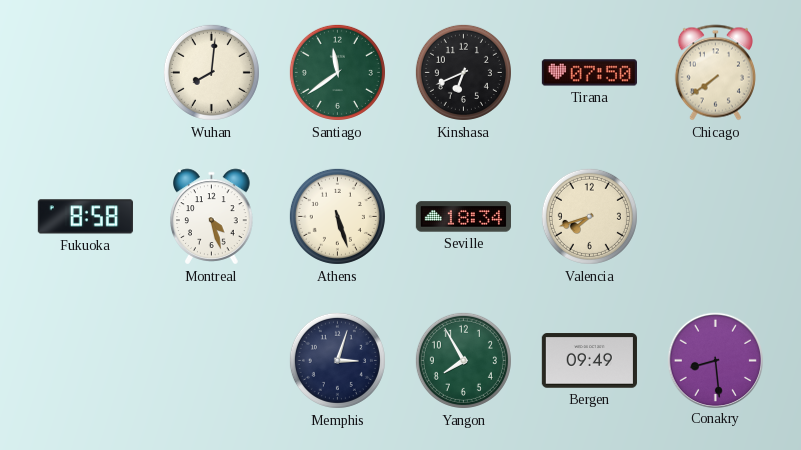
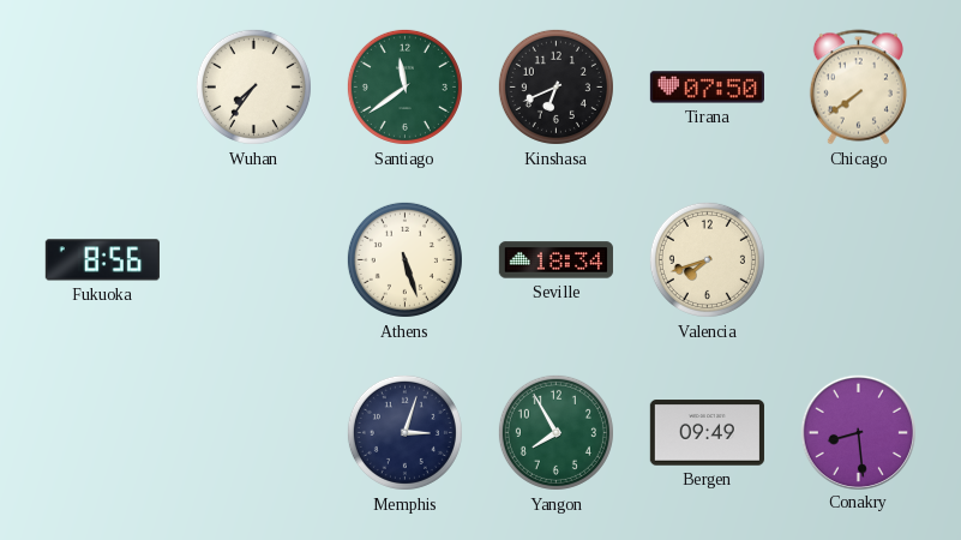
Wuhan: 8:01 -> 7:36 (253, 86)
Fukuoka: 8:58 -> 8:56 (102, 260)
Montreal: 4:27 -> none (212, 217)
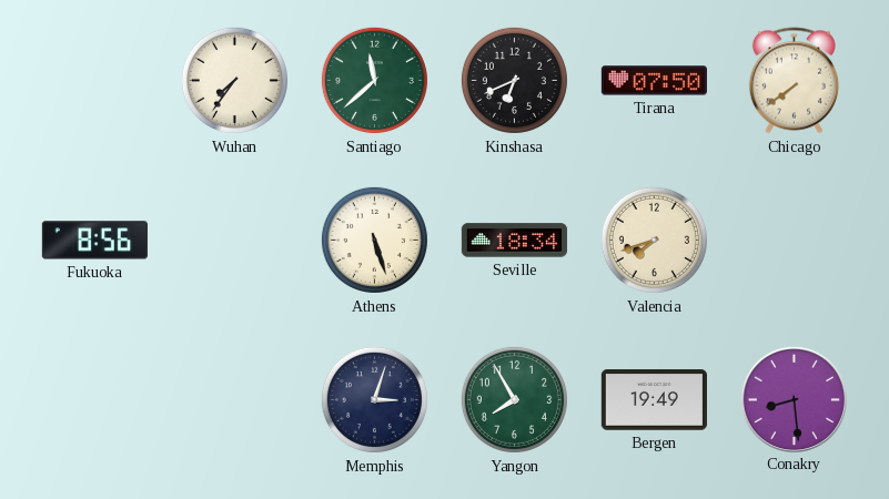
Santiago: 11:39 -> 11:38 (374, 80)
Bergen: 09:49 -> 19:49 (654, 400)
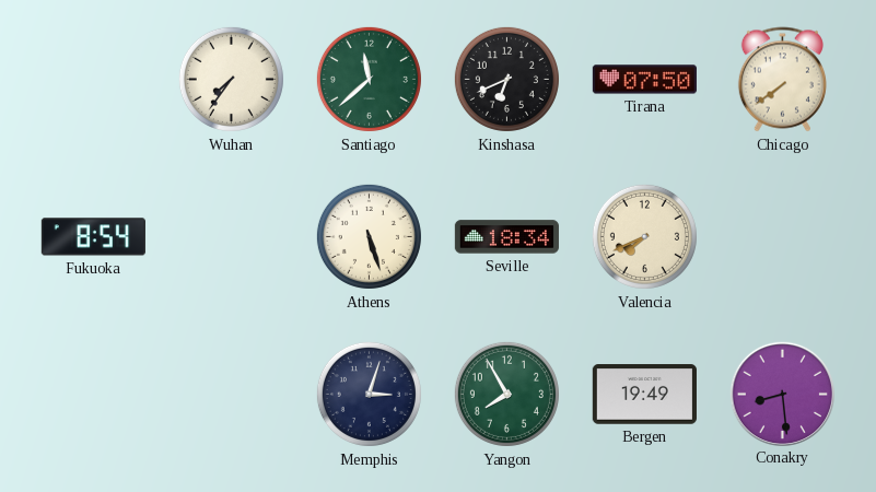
Fukuoka: 8:56 -> 8:54 (93, 237)
Valencia: 7:42 -> 7:41 (644, 236)
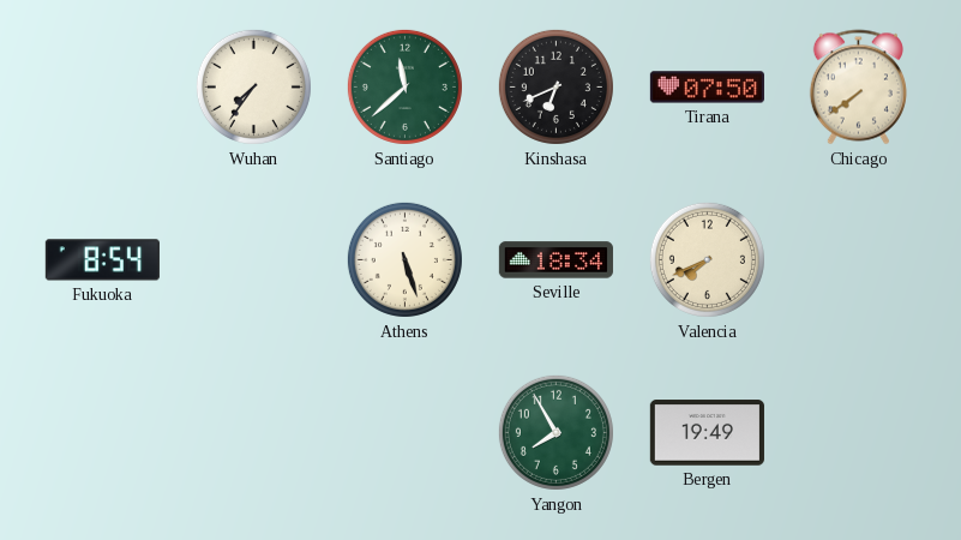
Memphis: 3:03 -> none (369, 394)
Conakry: 8:29 -> none (782, 394)
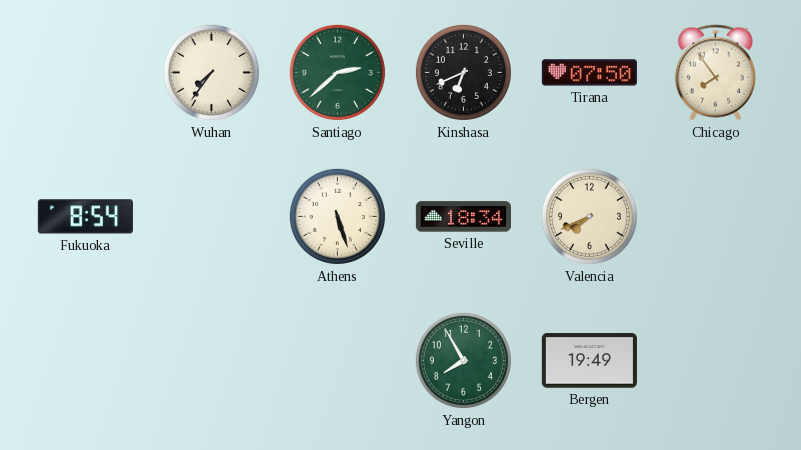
Santiago: 11:38 -> 2:38 (337, 72)
Chicago: 7:39 -> 7:54 (715, 73)
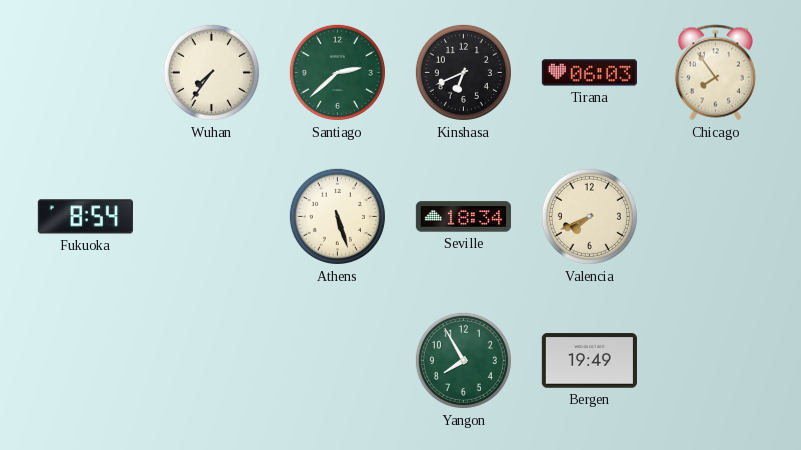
Tirana: 07:50 -> 06:03 (589, 73)
